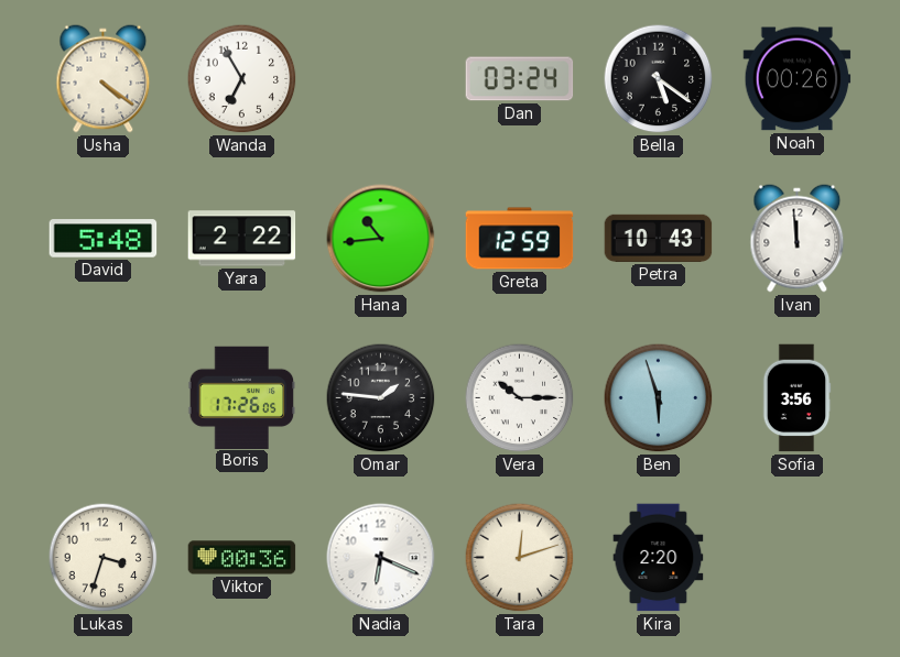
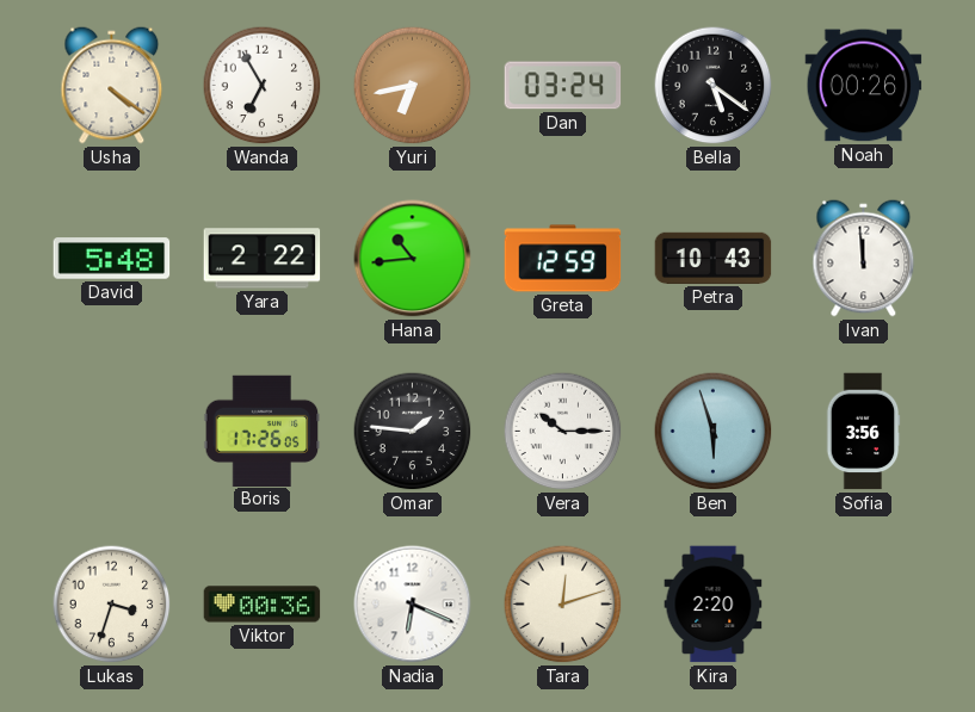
Yuri: none -> 6:43 (413, 86)
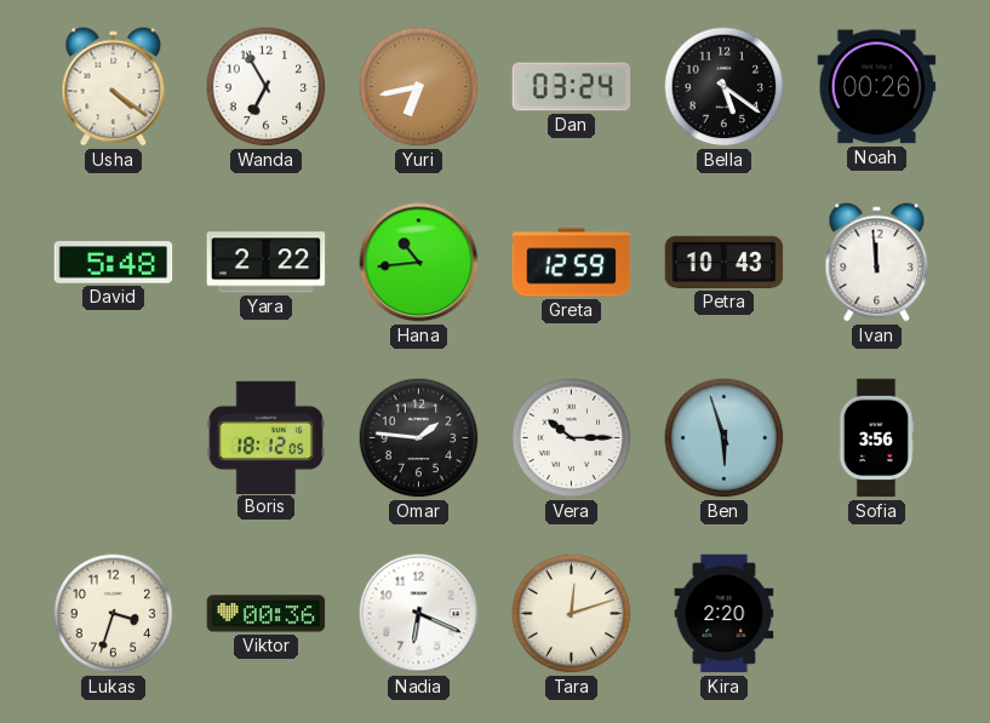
Boris: 17:26 -> 18:12 (267, 437)
